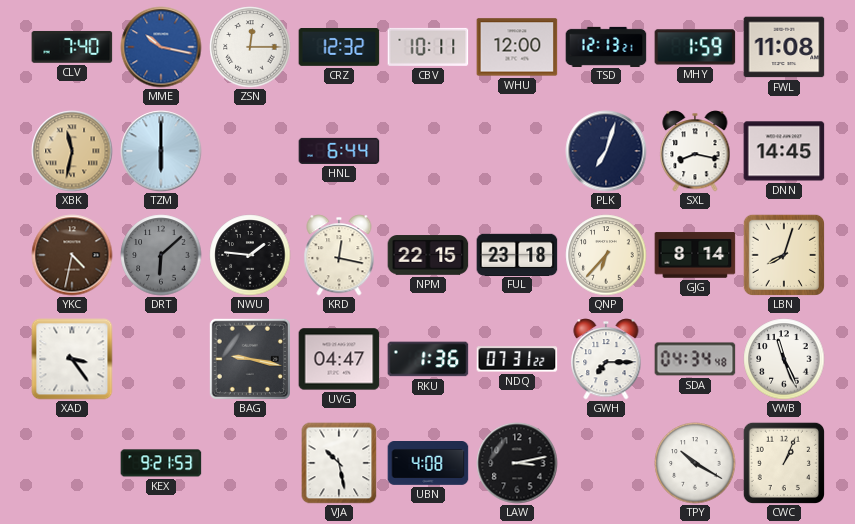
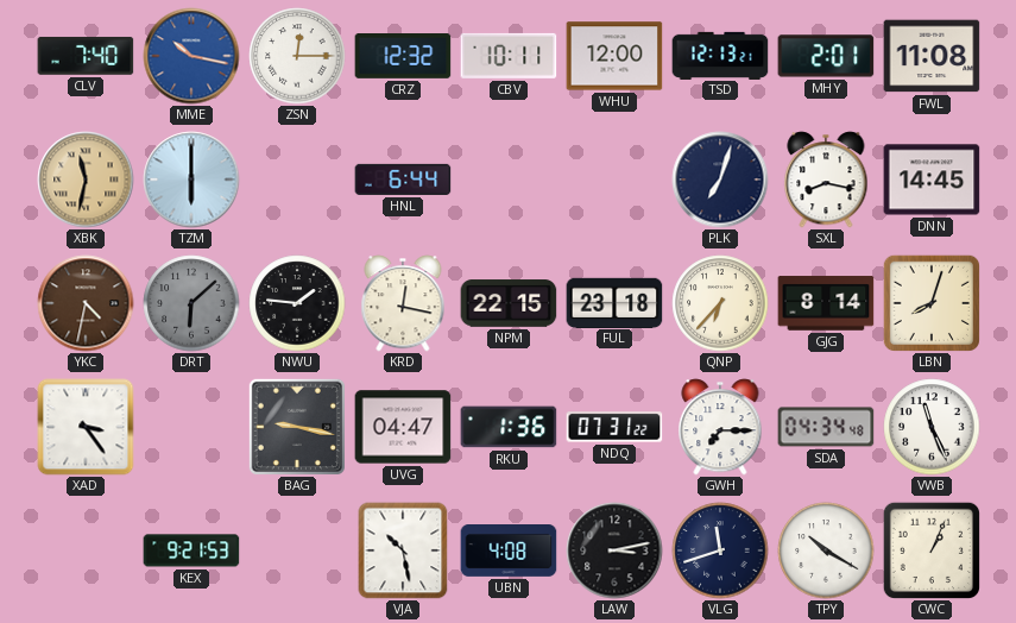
MHY: 1:59 -> 2:01 (826, 56)
VLG: none -> 11:42 (720, 550)
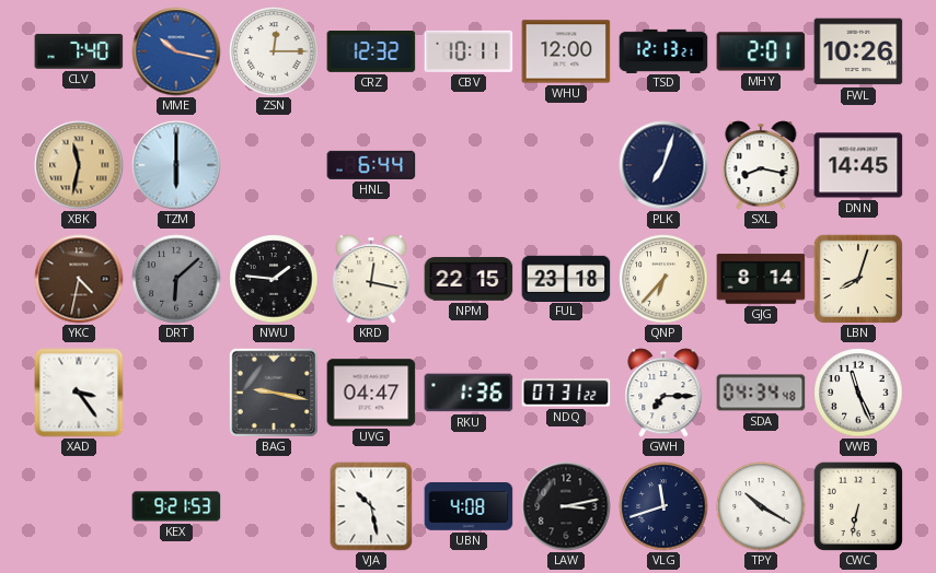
FWL: 11:08 -> 10:26 (858, 51)
CWC: 1:04 -> 6:32 (857, 505)
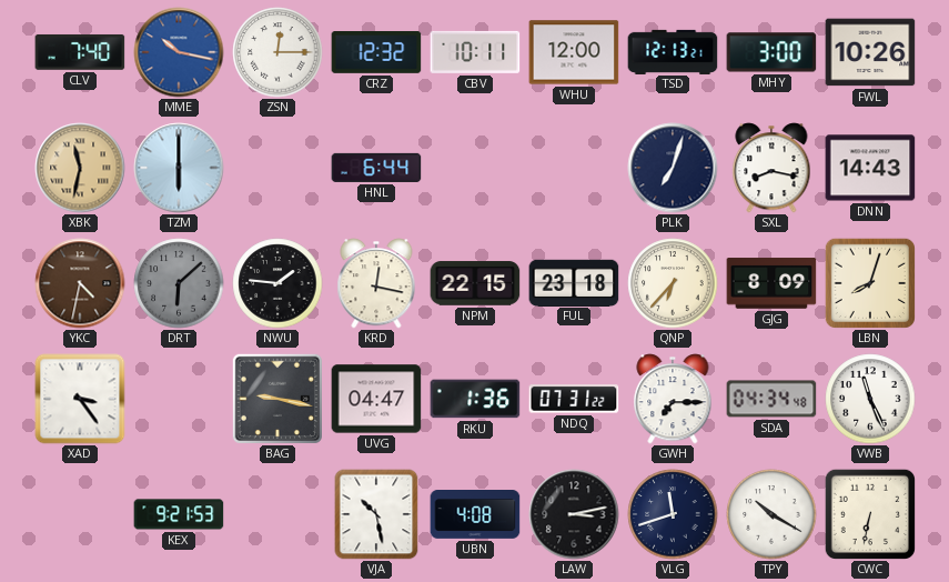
MHY: 2:01 -> 3:00 (771, 52)
DNN: 14:45 -> 14:43 (870, 168)
GJG: 8:14 -> 8:09 (771, 283)
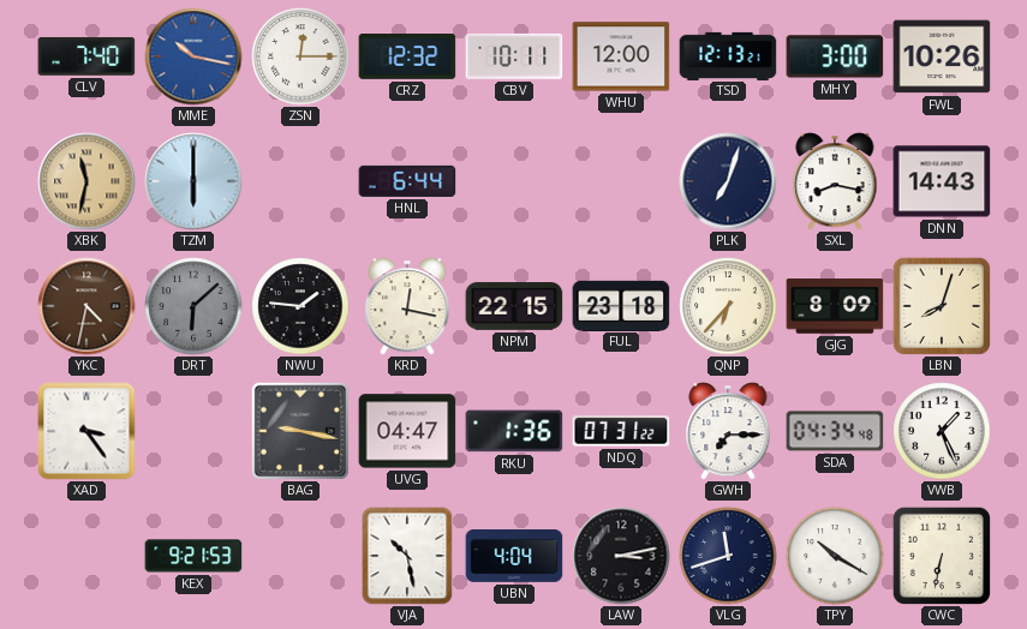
VWB: 11:26 -> 1:26 (942, 431)
UBN: 4:08 -> 4:04 (514, 557)
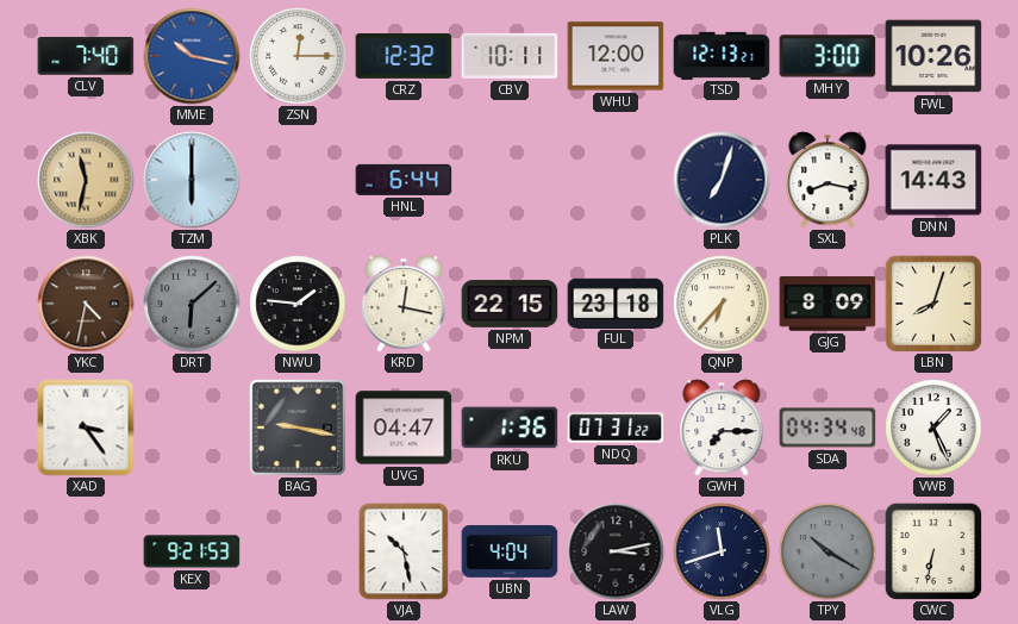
TPY dial: white -> grey (827, 551)
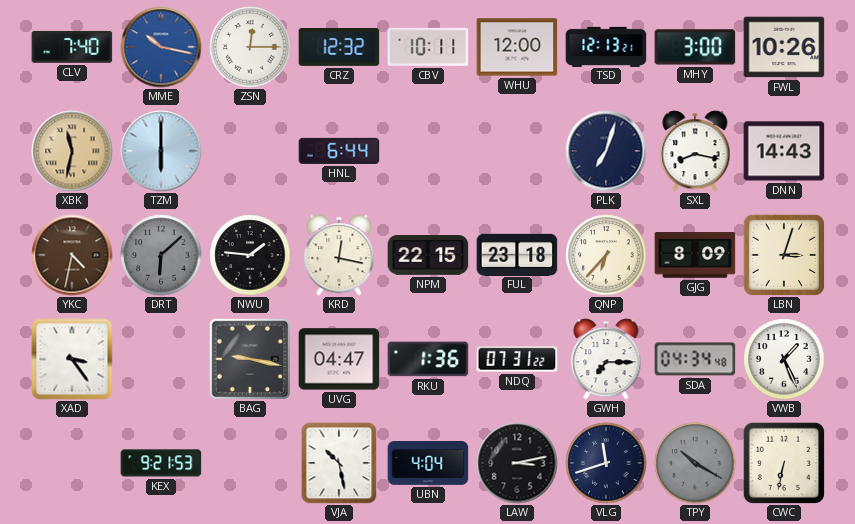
LBN: 8:03 -> 3:03 (783, 254)
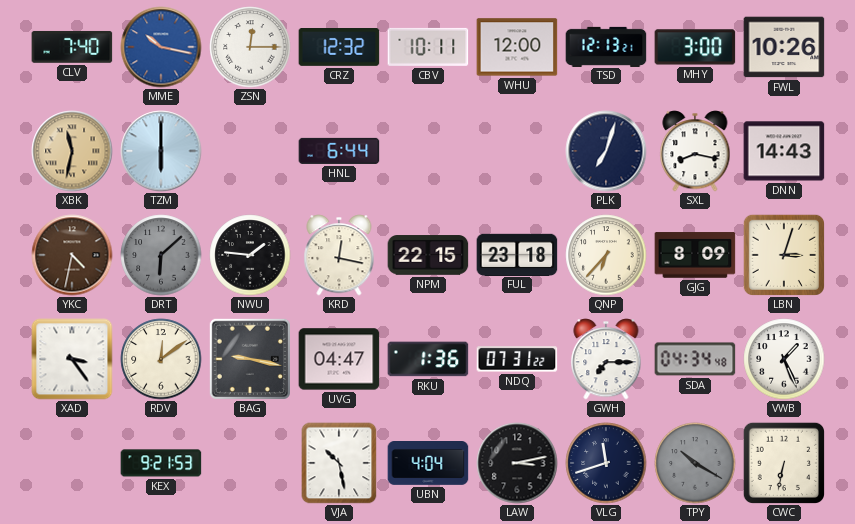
RDV: none -> 12:09 (161, 359)
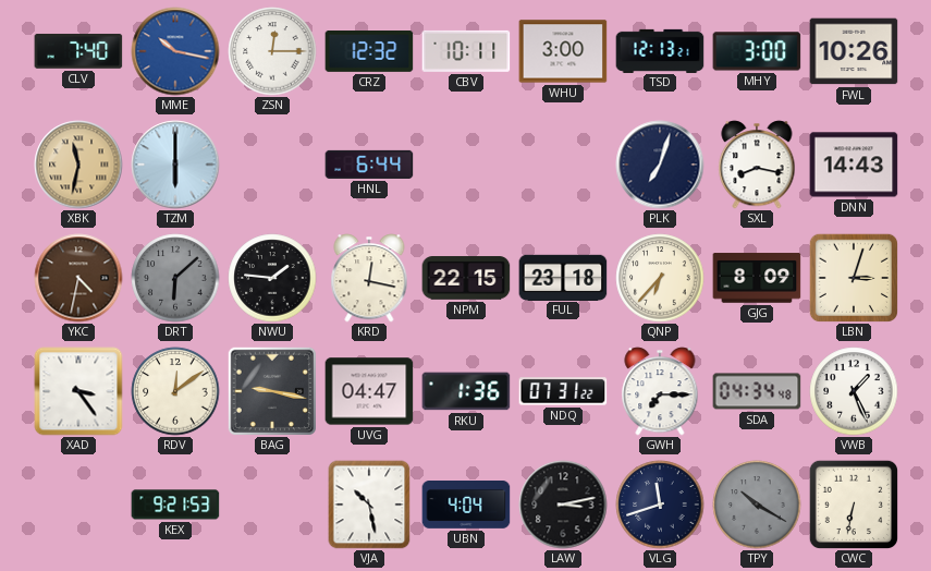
WHU: 12:00 -> 3:00 (563, 51)
